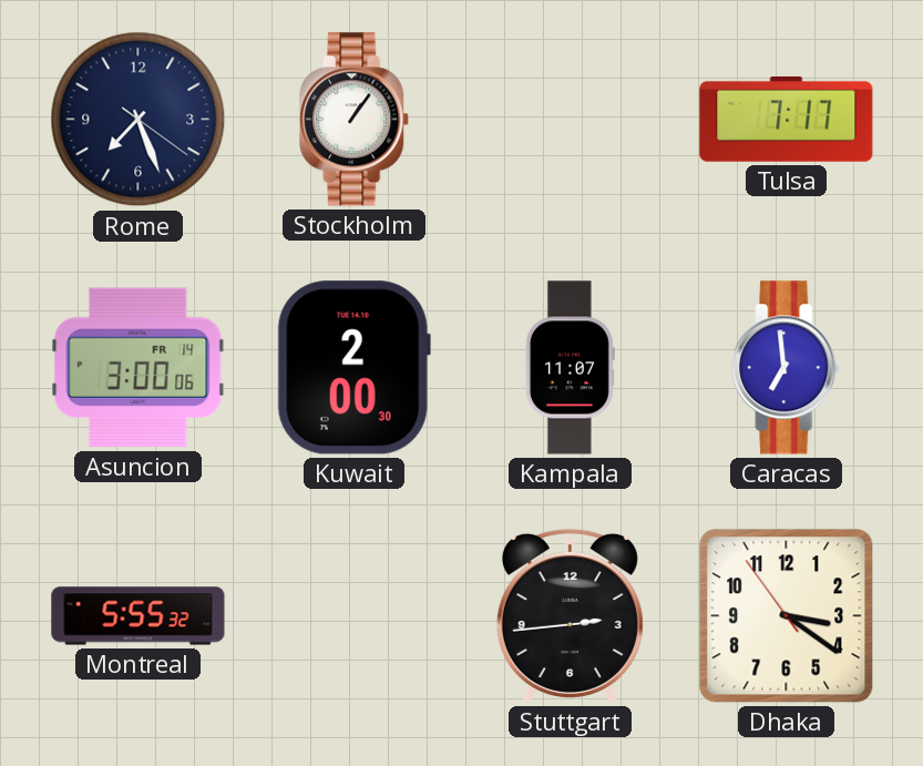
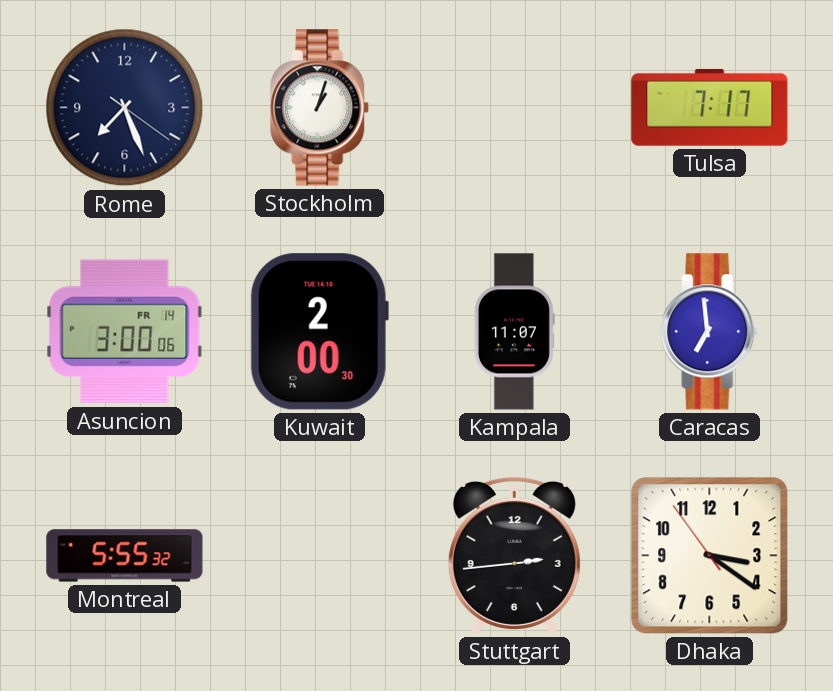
Stockholm: 1:06 -> 1:03 (320, 108)
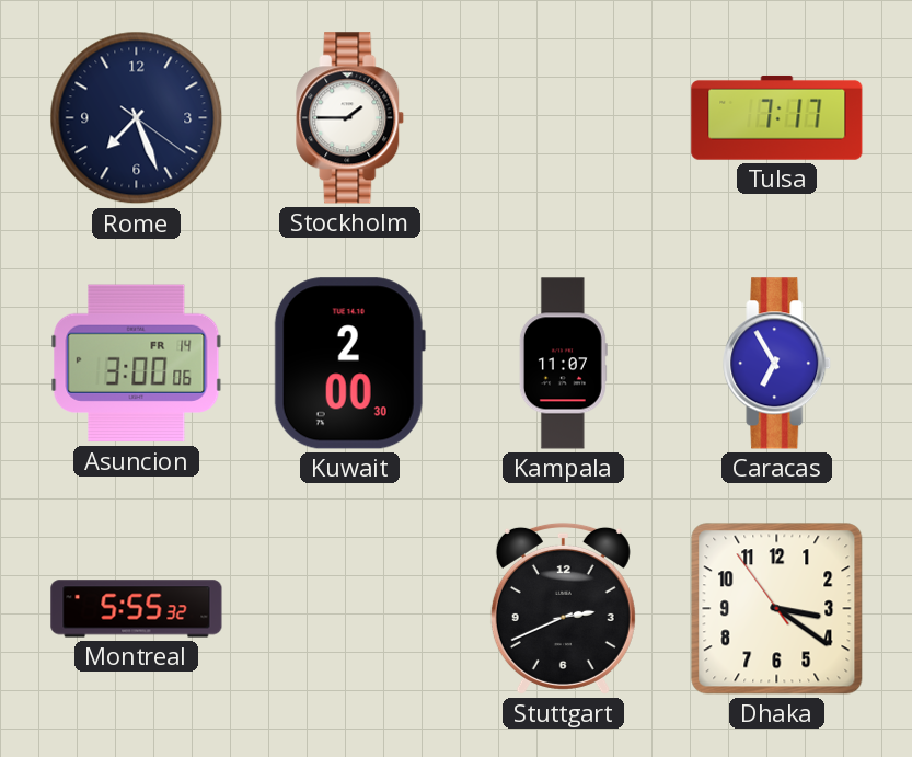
Stockholm: 1:03 -> 1:45 (350, 118)
Caracas: 6:59 -> 6:55 (777, 364)
Stuttgart: 2:44 -> 2:41 (563, 608)
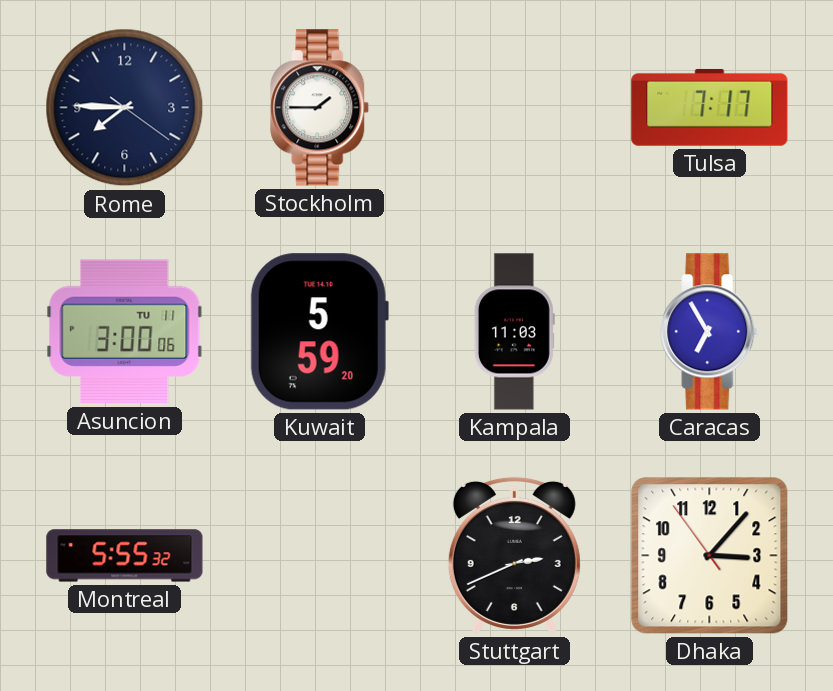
Rome: 7:26 -> 7:45 (125, 108)
Asuncion date: FR 14 -> TU 11 (125, 332)
Kuwait: 2:00 -> 5:59 (319, 332)
Kampala: 11:07 -> 11:03 (514, 332)
Dhaka: 3:20 -> 3:06 (710, 556)
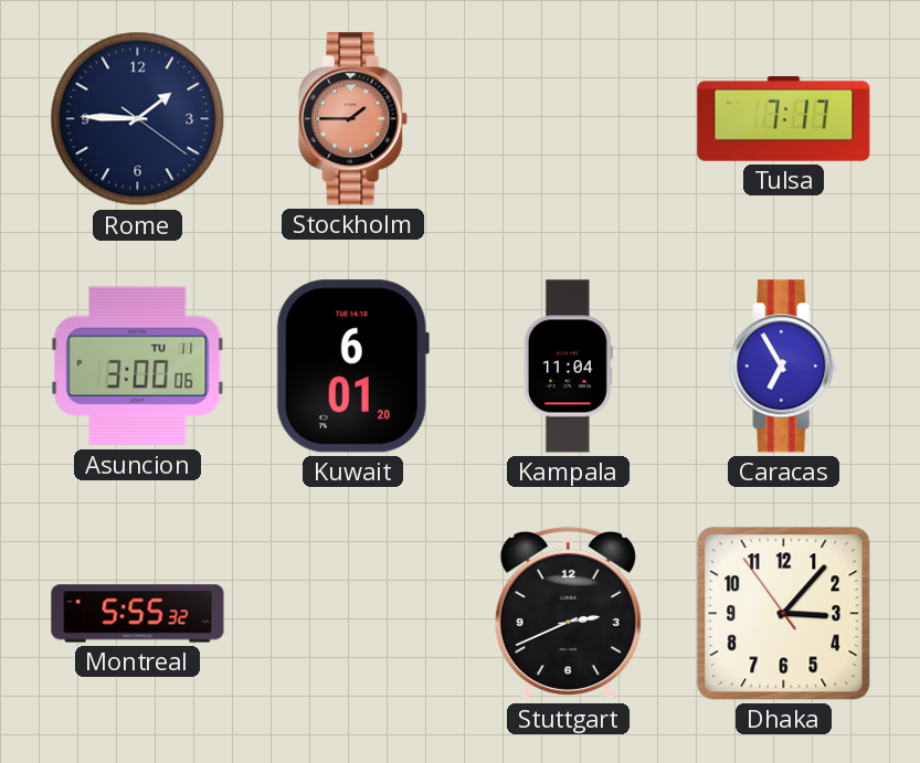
Rome: 7:45 -> 1:45 (138, 119)
Stockholm dial: white -> salmon (353, 119)
Kuwait: 5:59 -> 6:01 (352, 367)
Kampala: 11:03 -> 11:04 (568, 367)
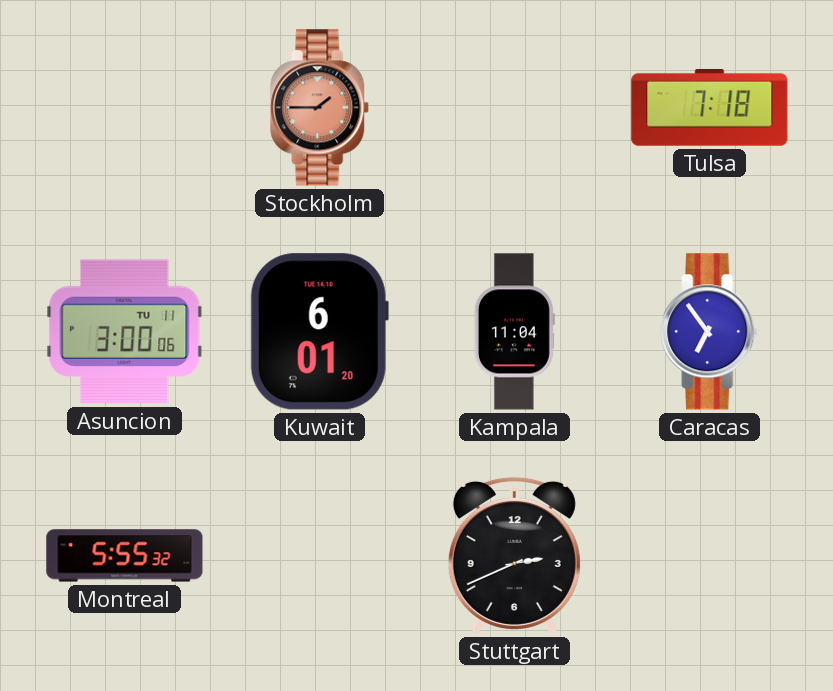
Rome: 1:45 -> none (138, 119)
Tulsa: 7:17 -> 7:18 (710, 107)
Caracas: 6:55 -> 6:54 (710, 332)
Dhaka: 3:06 -> none (784, 614)
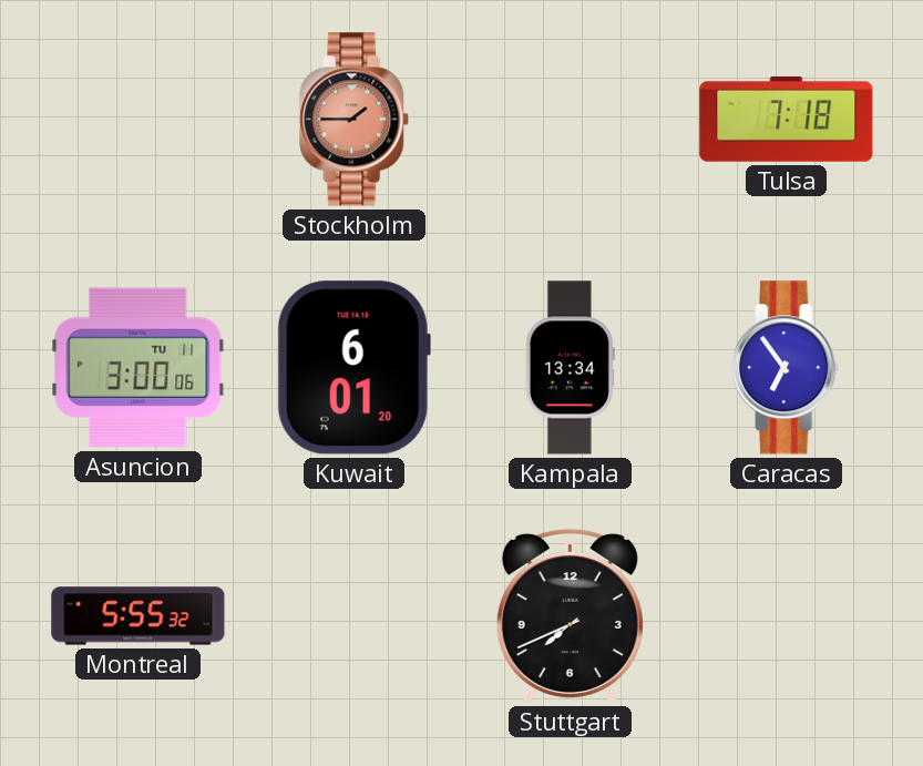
Kampala: 11:04 -> 13:34 (570, 368)
Stuttgart: 2:41 -> 7:41 (570, 615)
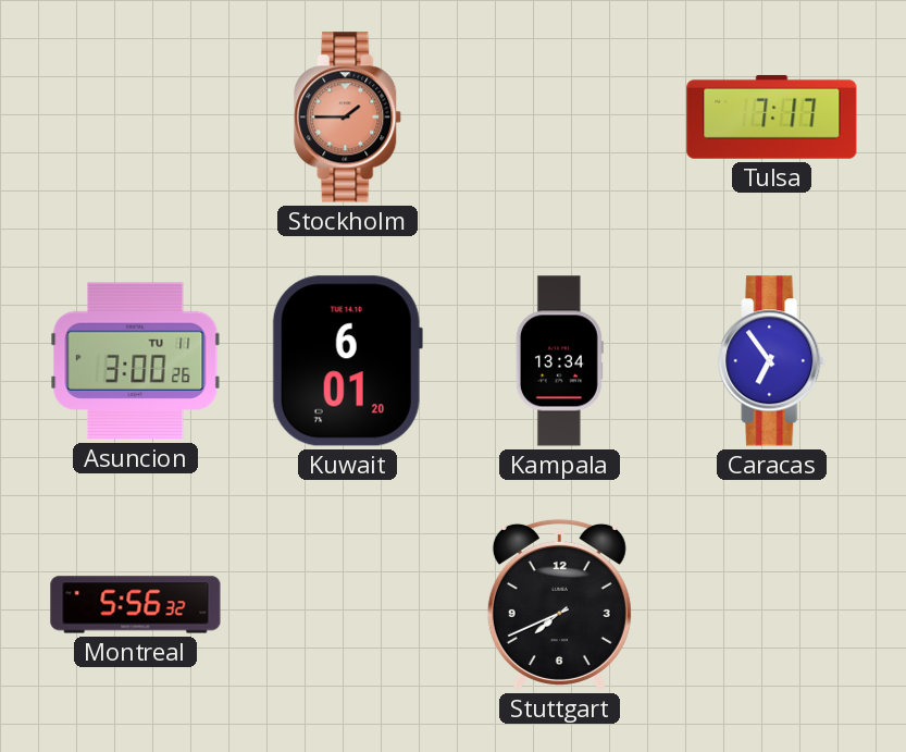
Tulsa: 7:18 -> 7:17 (772, 116)
Asuncion: 3:00:06 -> 3:00:26 (136, 361)
Montreal: 5:55 -> 5:56 (136, 605)
